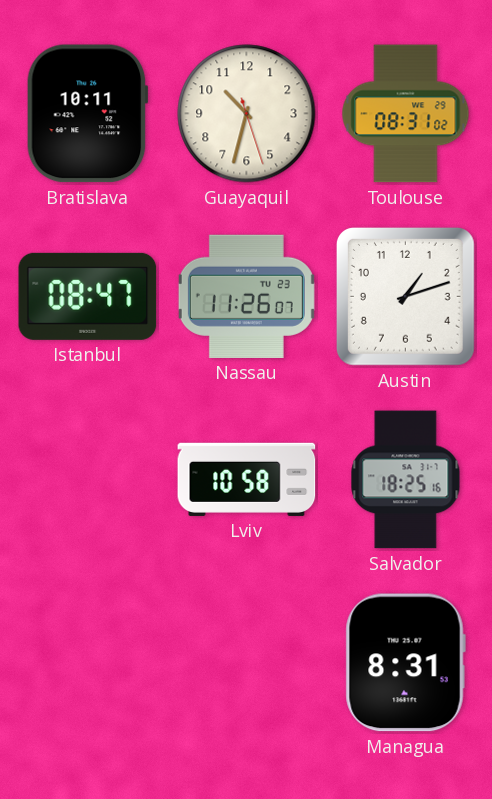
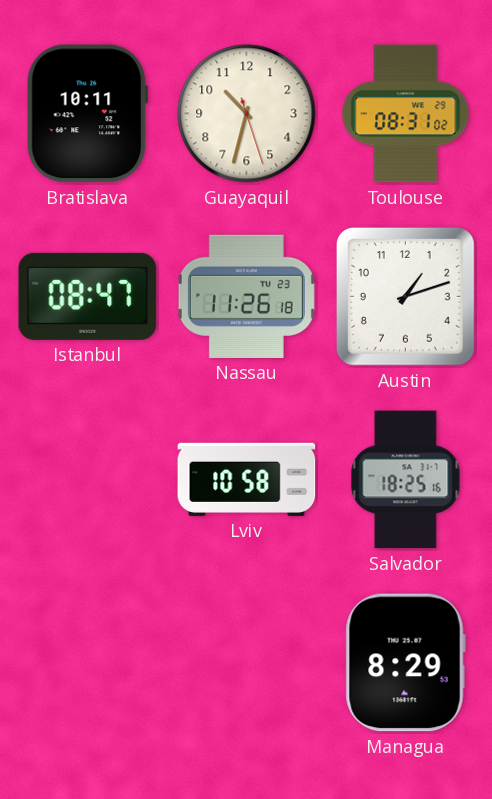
Nassau: 11:26:07 -> 11:26:18 (246, 296)
Managua: 8:31 -> 8:29 (405, 663)
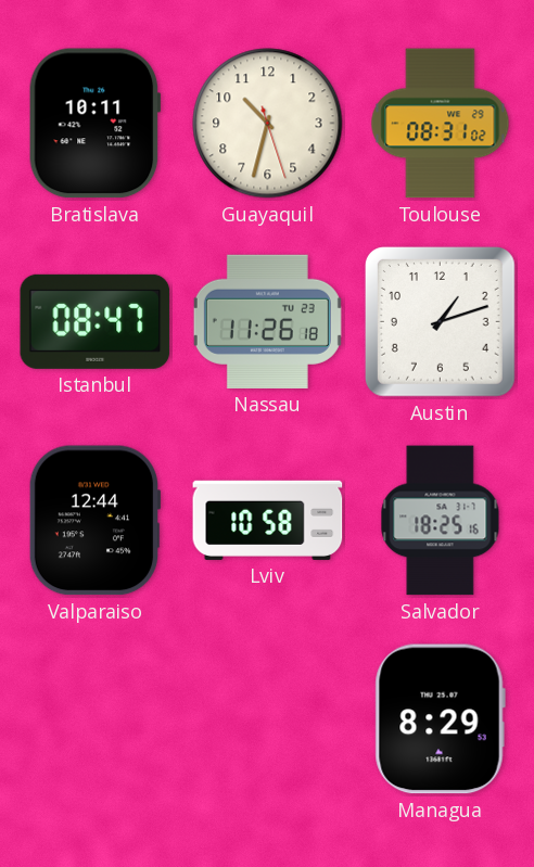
Valparaiso: none -> 12:44 (94, 521)
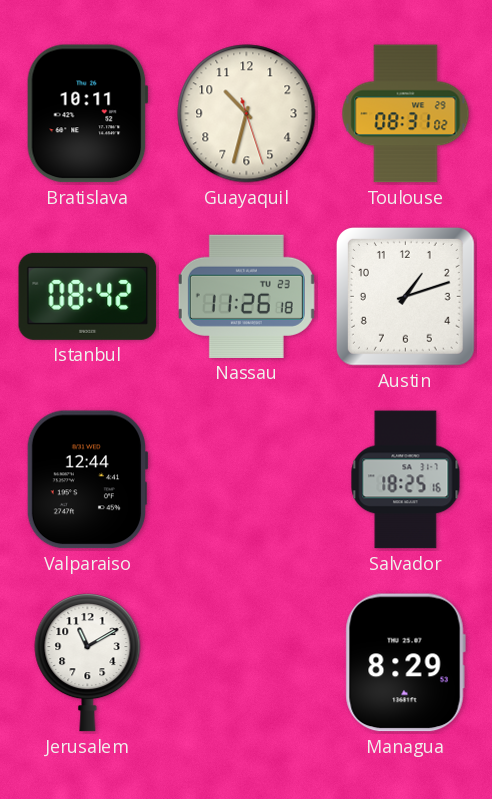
Istanbul: 08:47 -> 08:42 (88, 296)
Lviv: 10:58 -> none (268, 520)
Jerusalem: none -> 11:10 (88, 663)
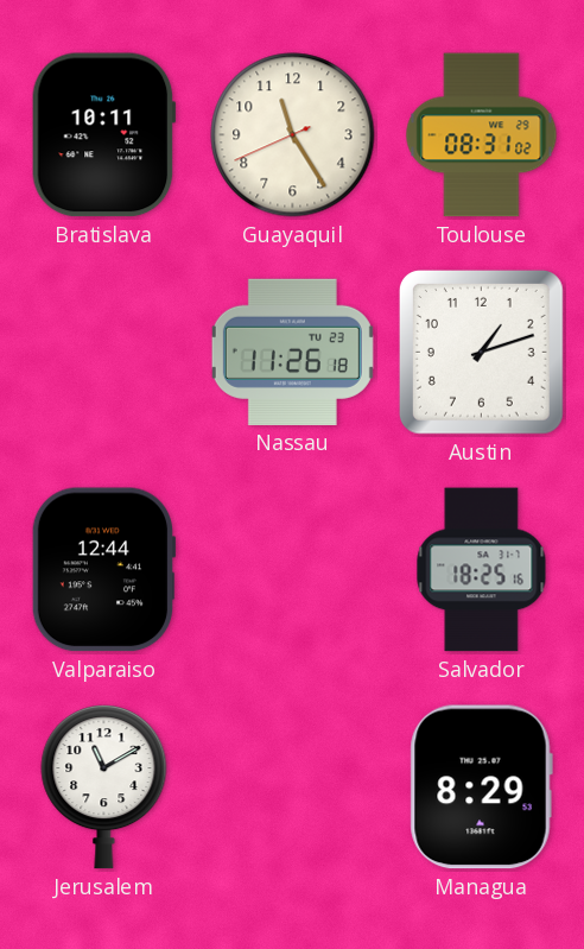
Guayaquil: 10:32 -> 11:24 (293, 135)
Istanbul: 08:42 -> none (88, 296)
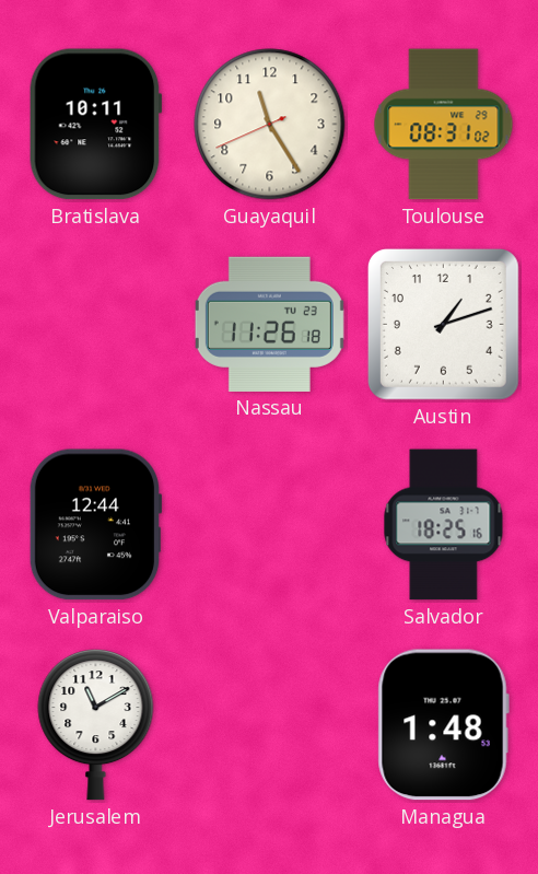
Managua: 8:29 -> 1:48 (443, 725)
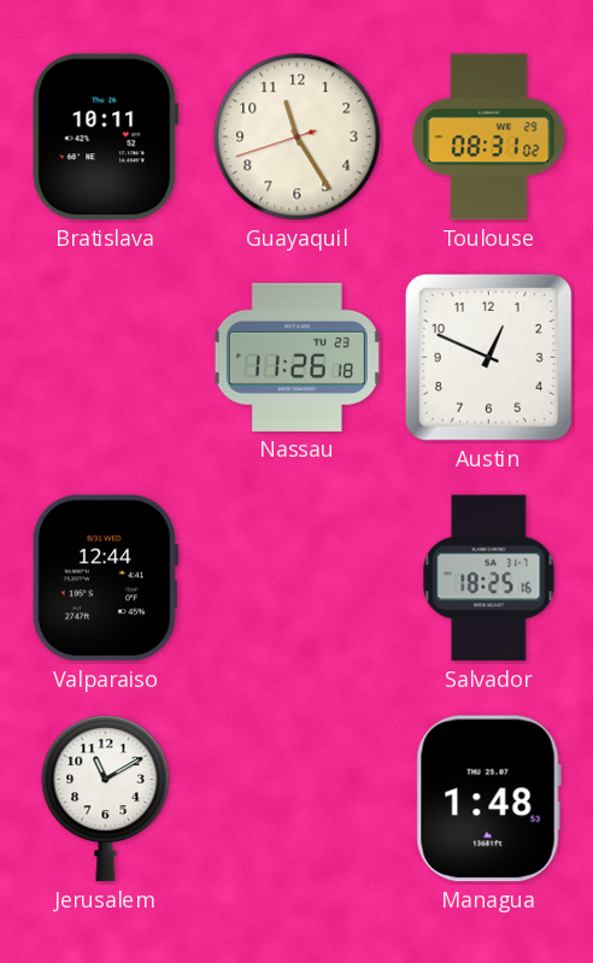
Guayaquil: 11:24:41 -> 11:24:42 (298, 137)
Austin: 1:12 -> 12:49 (488, 357)
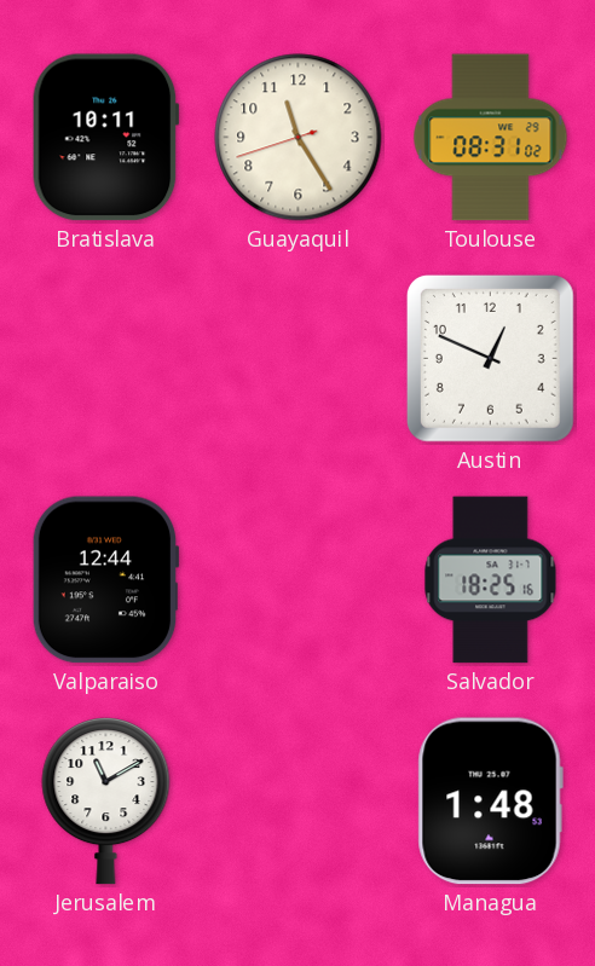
Nassau: 11:26 -> none (296, 357)
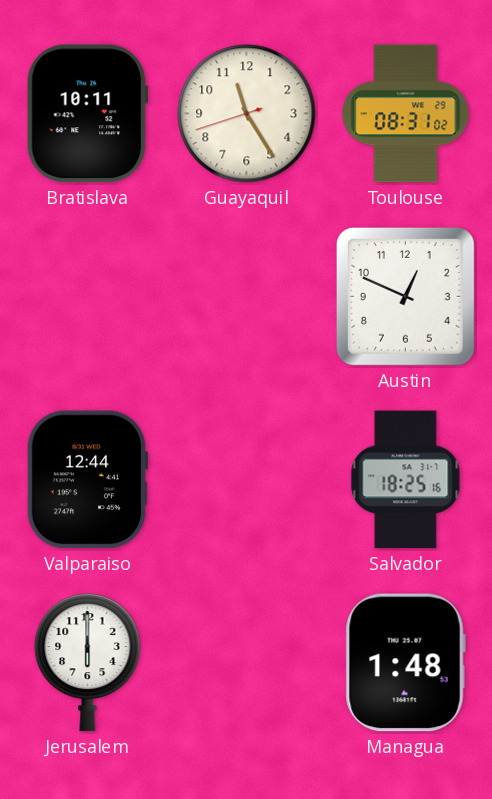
Jerusalem: 11:10 -> 6:00 (88, 663)
